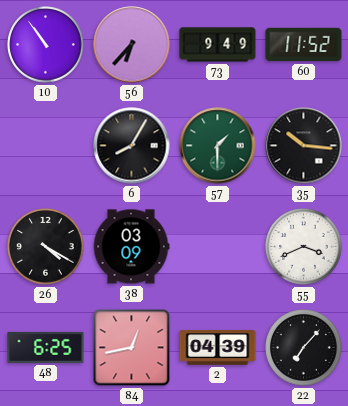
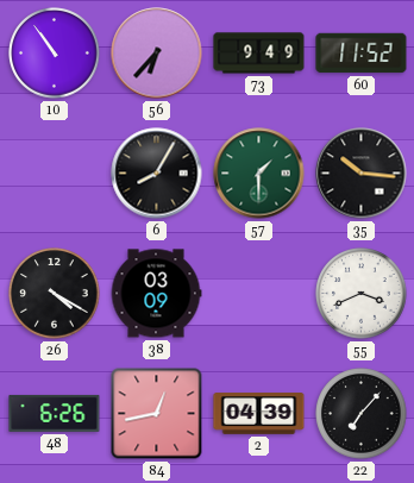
48: 6:25 -> 6:26 (55, 413)
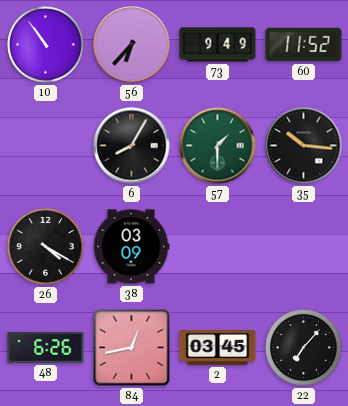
55: 3:41 -> none (362, 294)
2: 04:39 -> 03:45 (218, 348)
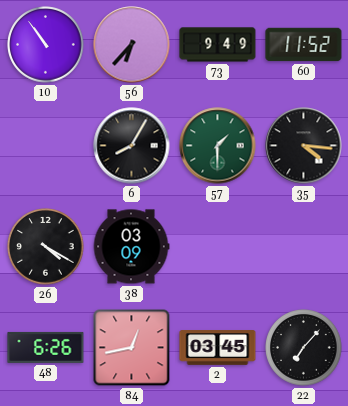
35: 10:16 -> 4:16 (304, 146)
